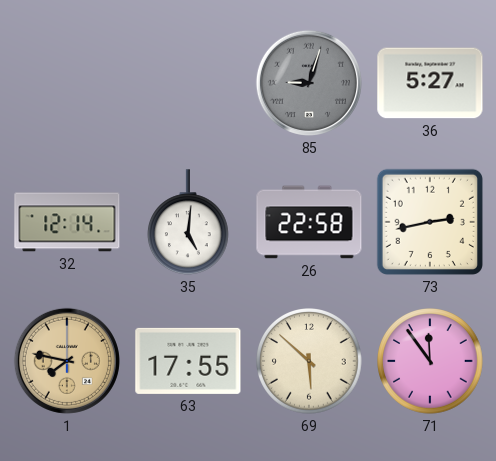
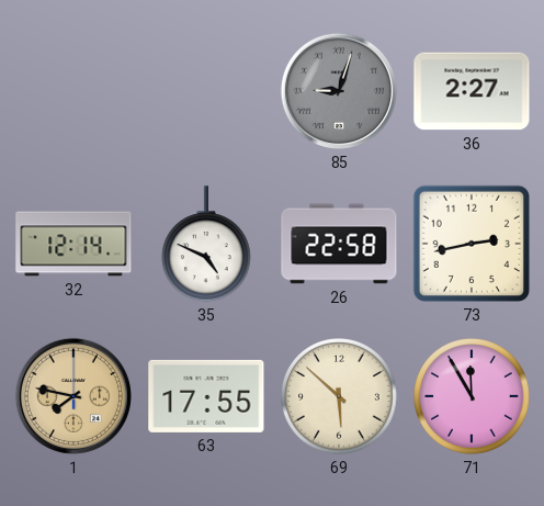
36: 5:27 -> 2:27 (472, 91)
35: 5:01 -> 4:49 (206, 245)
71: 11:54 -> 11:55 (473, 397)
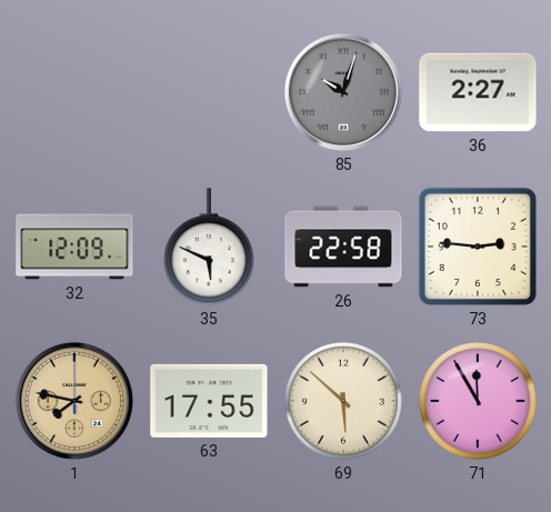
85: 9:03 -> 10:03 (343, 92)
32: 12:14 -> 12:09 (74, 247)
35: 4:49 -> 5:49 (209, 248)
73: 2:43 -> 2:46 (478, 247)
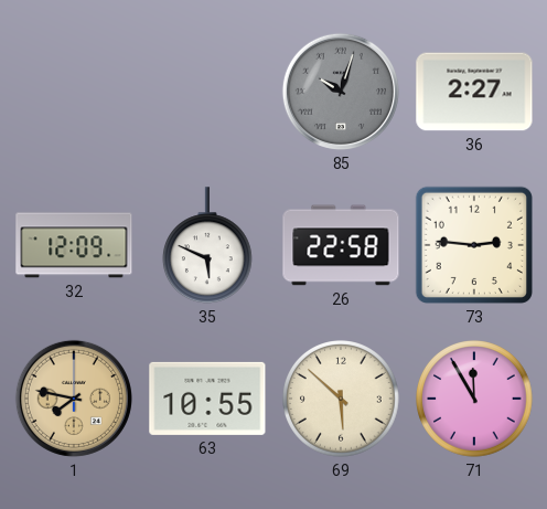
63: 17:55 -> 10:55 (207, 399)
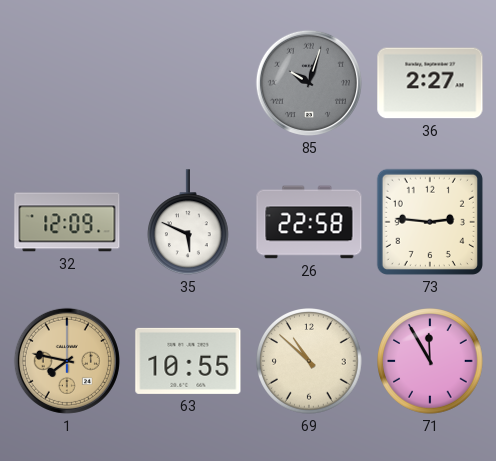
69: 5:52 -> 10:52 (310, 362)
